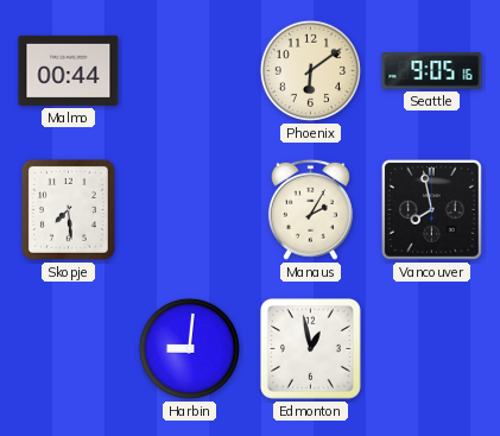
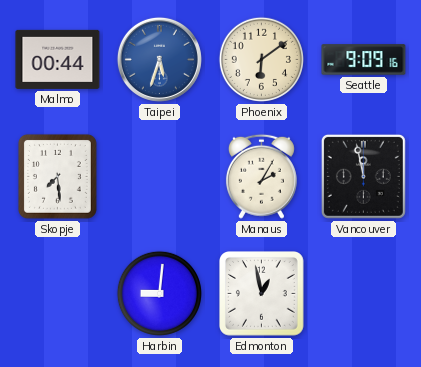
Taipei: none -> 5:33 (159, 59)
Seattle: 9:05 -> 9:09 (364, 60)
Vancouver: 7:58 -> 11:58 (363, 176)
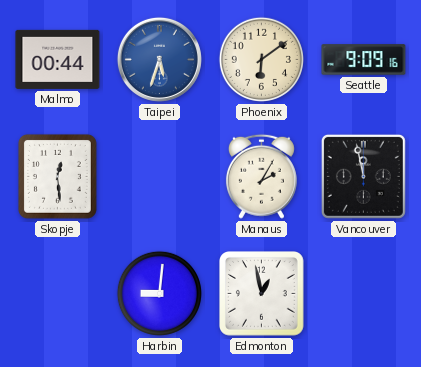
Skopje: 7:29 -> 12:29 (57, 177)
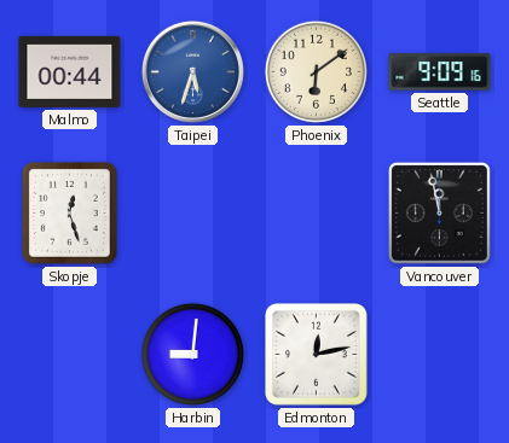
Skopje: 12:29 -> 12:27 (69, 214)
Manaus: 2:05 -> none (261, 176)
Edmonton: 12:58 -> 12:13 (317, 355)
